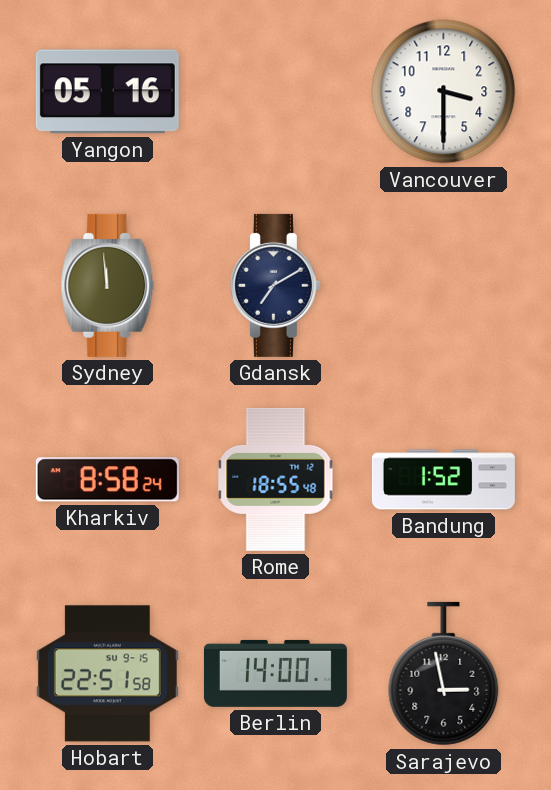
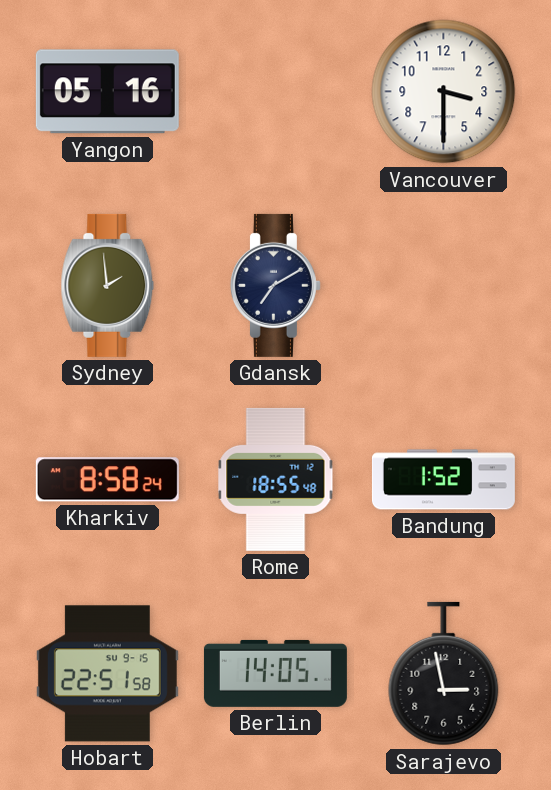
Sydney: 11:59 -> 1:59 (108, 285)
Berlin: 14:00 -> 14:05 (275, 673)
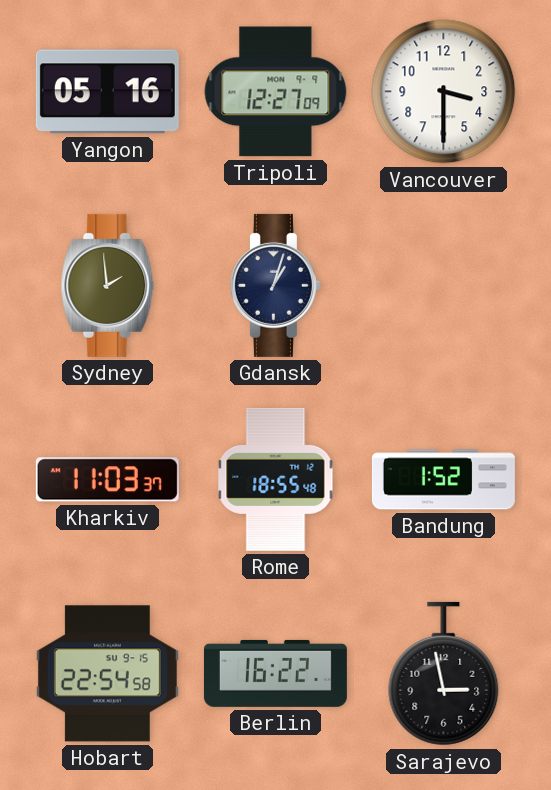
Tripoli: none -> 12:27 (276, 92)
Gdansk: 7:10 -> 1:03 (275, 285)
Kharkiv: 8:58 -> 11:03 (107, 480)
Hobart: 22:51 -> 22:54 (107, 674)
Berlin: 14:05 -> 16:22 (275, 673)
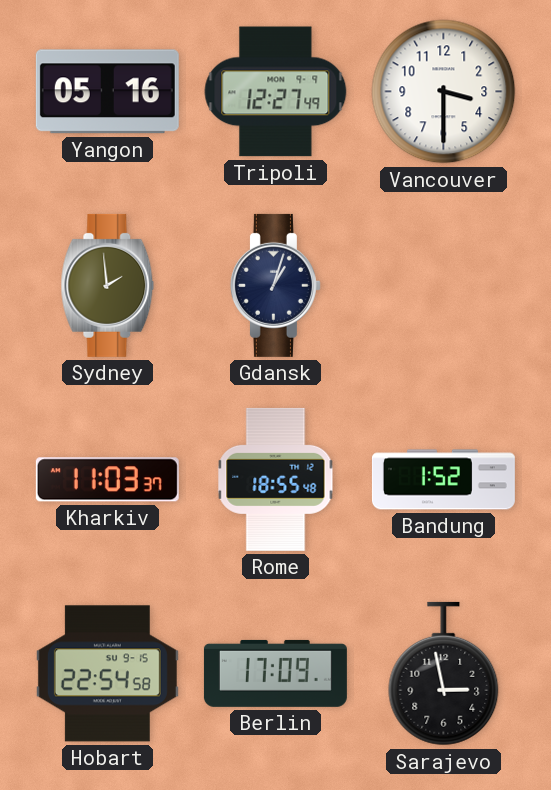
Tripoli: 12:27:09 -> 12:27:49 (276, 92)
Berlin: 16:22 -> 17:09 (275, 673)
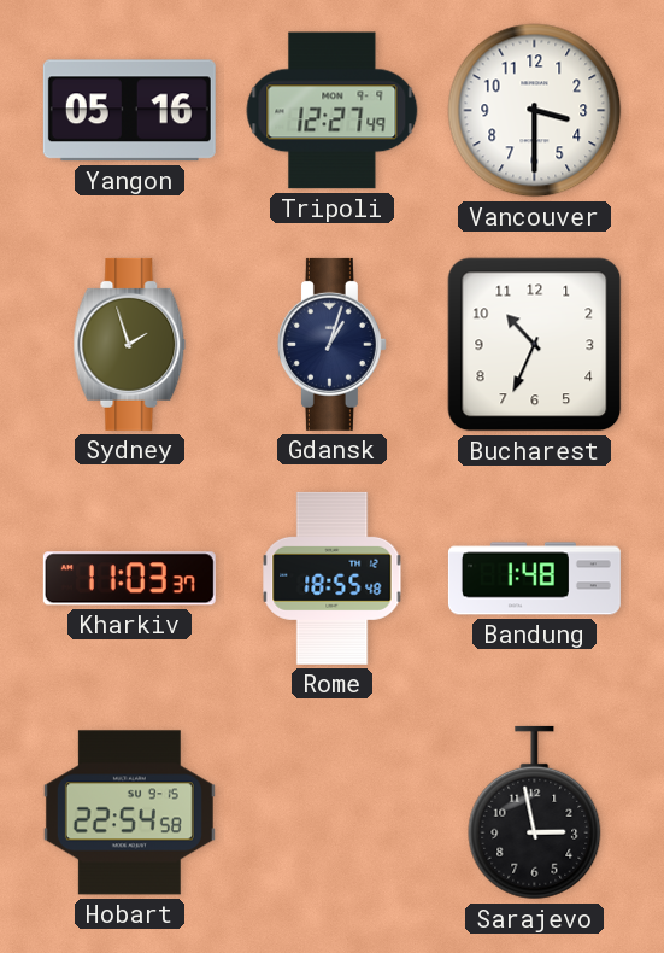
Sydney: 1:59 -> 1:57 (130, 344)
Bucharest: none -> 10:34 (535, 345)
Bandung: 1:52 -> 1:48 (534, 579)
Berlin: 17:09 -> none (275, 673)
